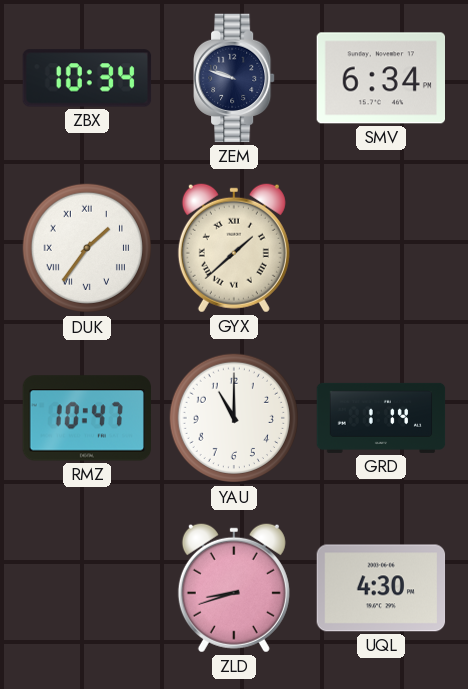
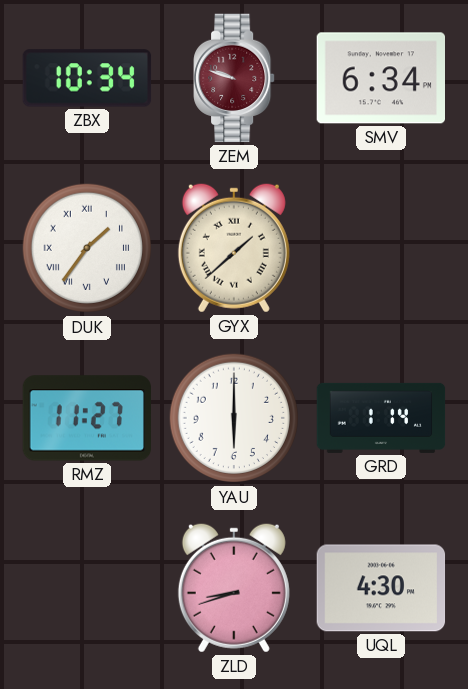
ZEM dial: navy -> burgundy (234, 78)
RMZ: 10:47 -> 11:27 (87, 418)
YAU: 11:00 -> 6:00 (234, 418)
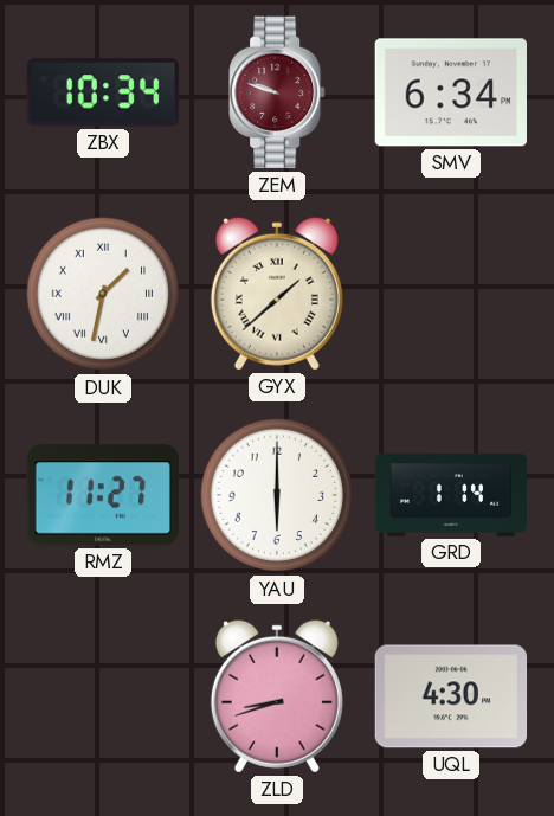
DUK: 1:36 -> 1:32 (103, 294)
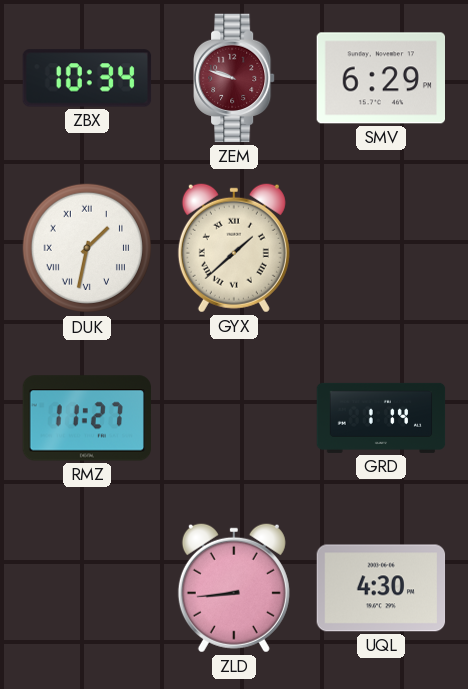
SMV: 6:34 -> 6:29 (380, 78)
YAU: 6:00 -> none (277, 495)
ZLD: 8:42 -> 8:44 (234, 588)
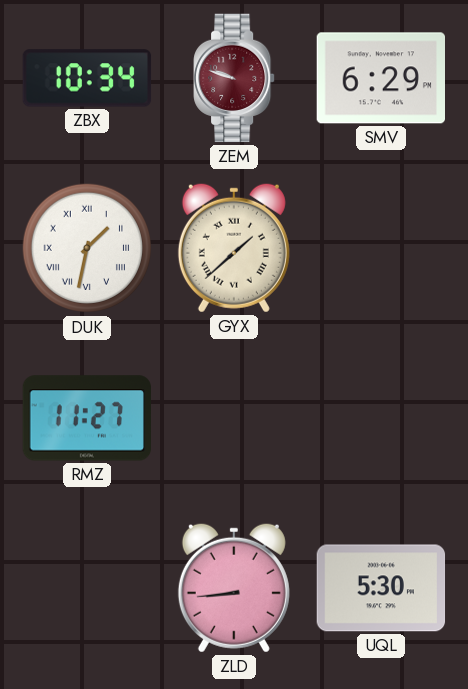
GRD: 1:14 -> none (381, 418)
UQL: 4:30 -> 5:30 (381, 588)
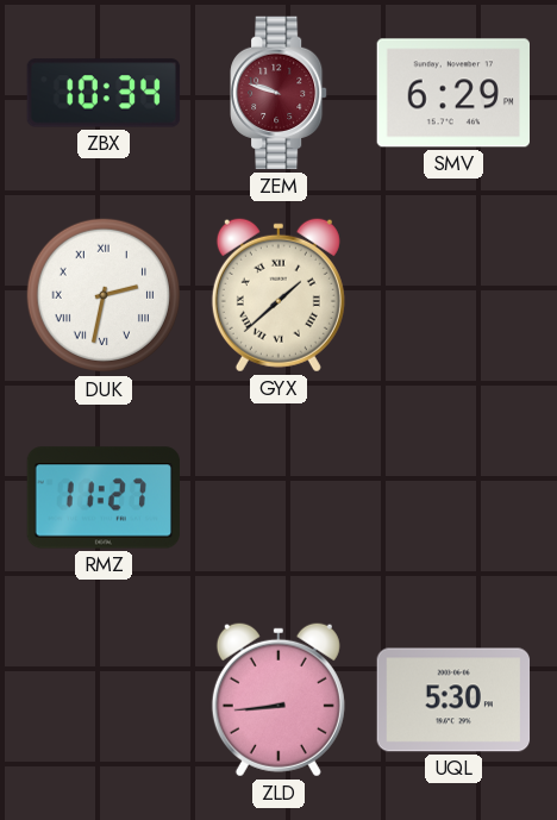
DUK: 1:32 -> 2:32 (104, 295)
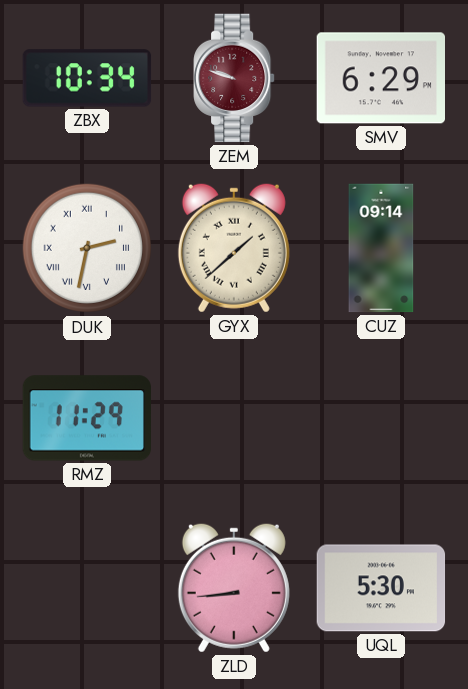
CUZ: none -> 09:14 (381, 248)
RMZ: 11:27 -> 11:29 (87, 418)
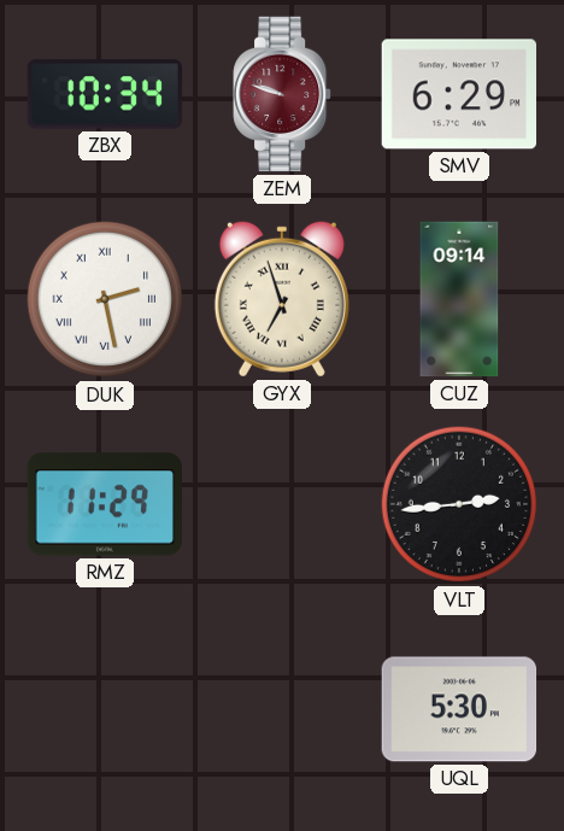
DUK: 2:32 -> 2:28 (105, 299)
GYX: 1:38 -> 6:57 (282, 299)
VLT: none -> 2:44 (459, 504)
ZLD: 8:44 -> none (234, 588)
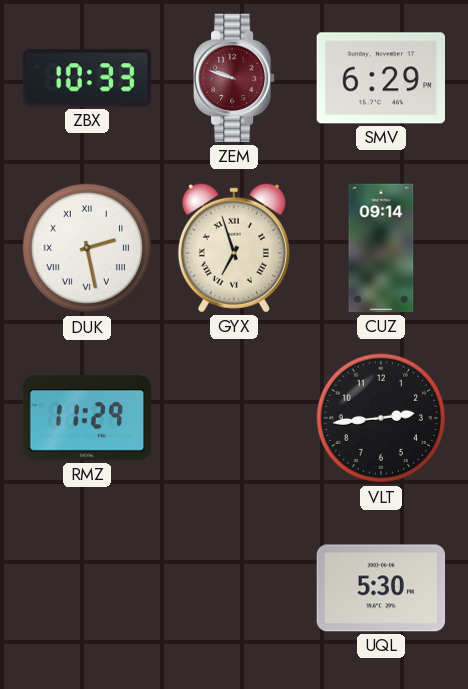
ZBX: 10:34 -> 10:33 (87, 78)
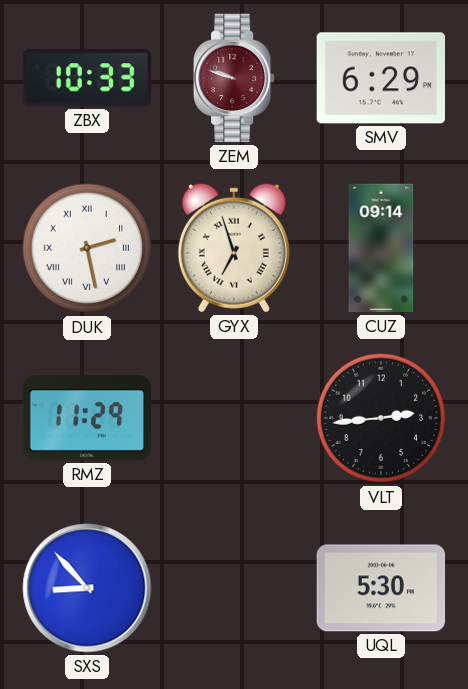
SXS: none -> 8:53 (87, 588)
